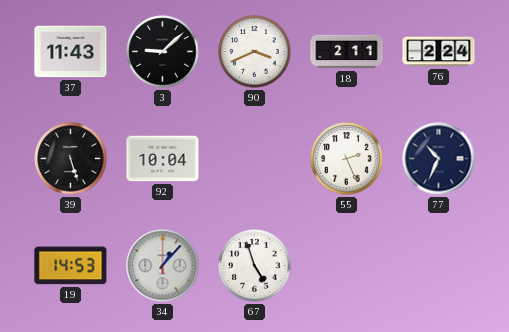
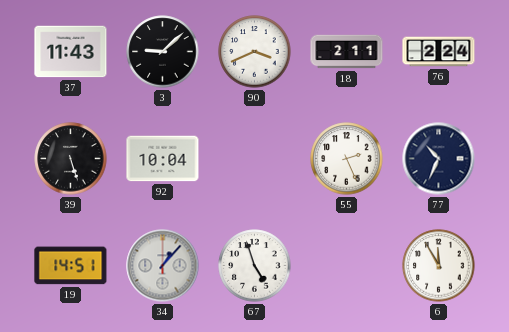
19: 14:53 -> 14:51 (71, 266)
6: none -> 11:55 (439, 266)
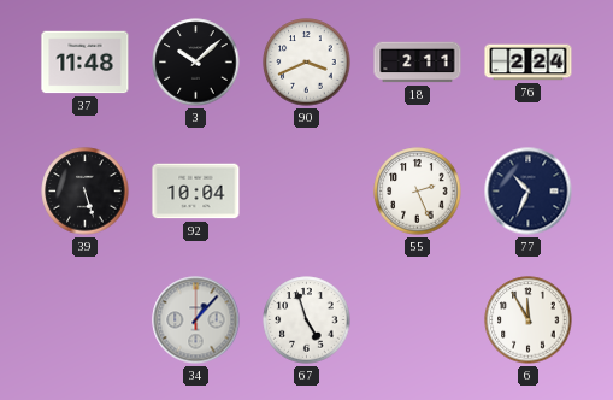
37: 11:43 -> 11:48 (86, 63)
3: 9:08 -> 10:08 (196, 63)
19: 14:51 -> none (71, 266)
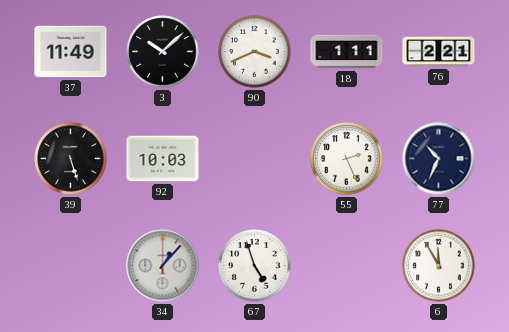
37: 11:48 -> 11:49 (71, 52)
18: 2:11 -> 1:11 (347, 52)
76: 2:24 -> 2:21 (439, 52)
92: 10:04 -> 10:03 (163, 159)
